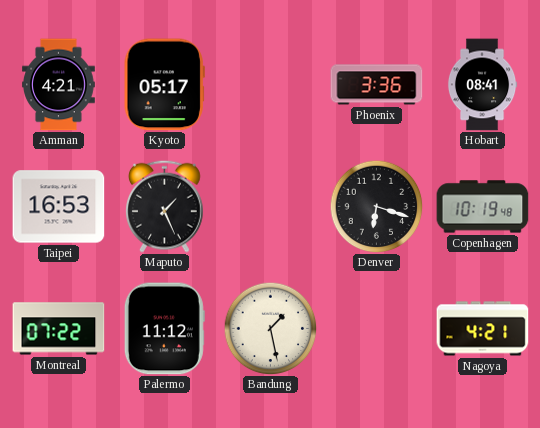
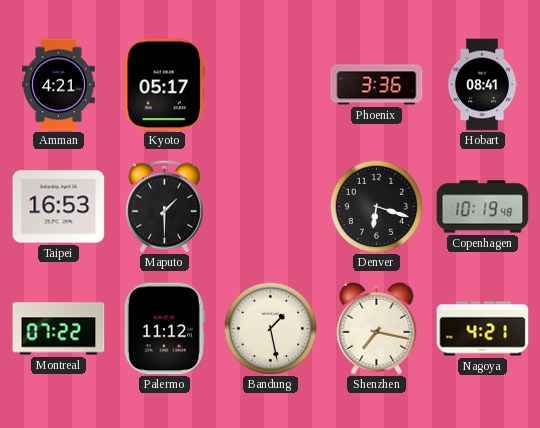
Maputo: 1:26 -> 1:30 (165, 206)
Shenzhen: none -> 7:17 (377, 328)
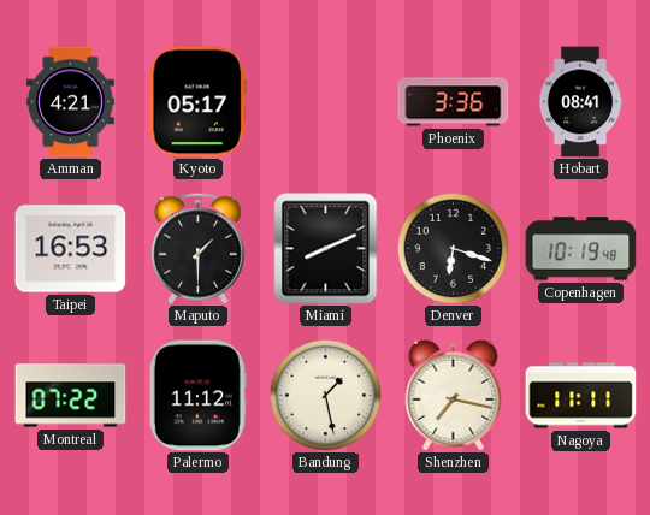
Miami: none -> 8:11 (326, 249)
Nagoya: 4:21 -> 11:11 (581, 396)
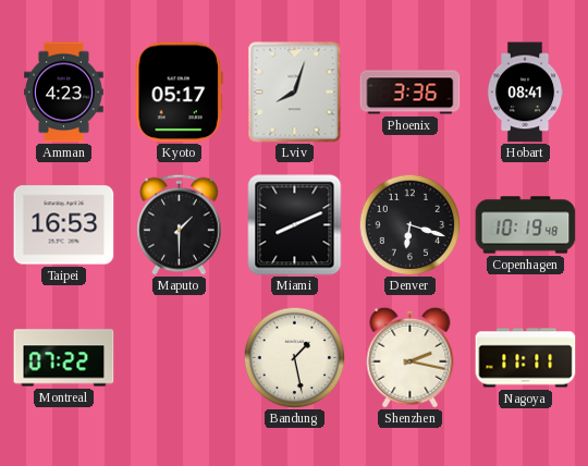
Amman: 4:21 -> 4:23 (64, 93)
Lviv: none -> 8:03 (295, 93)
Palermo: 11:12 -> none (197, 396)
Shenzhen: 7:17 -> 2:17 (411, 357)
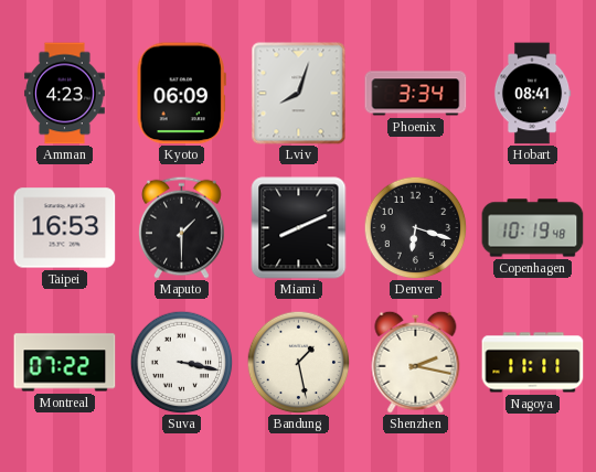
Kyoto: 05:17 -> 06:09 (181, 94)
Phoenix: 3:36 -> 3:34 (416, 94)
Suva: none -> 3:17 (181, 362)
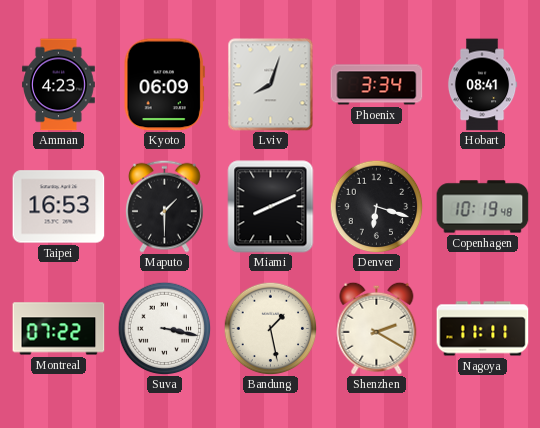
Shenzhen: 2:17 -> 2:20 (377, 328)
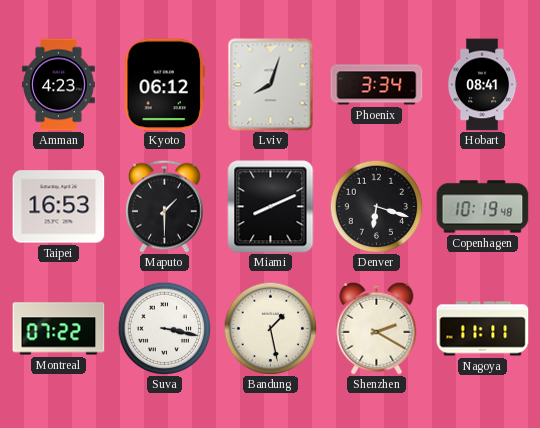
Kyoto: 06:09 -> 06:12 (164, 85)
